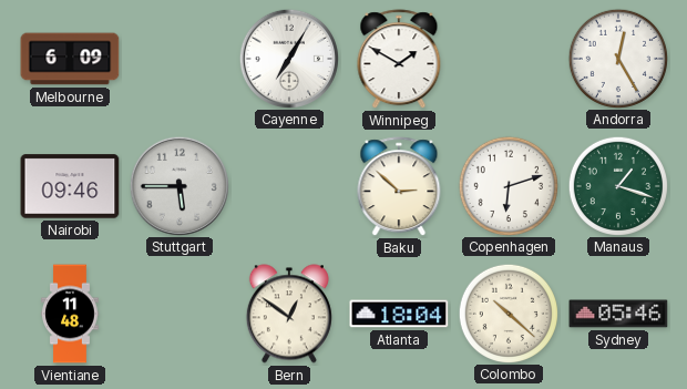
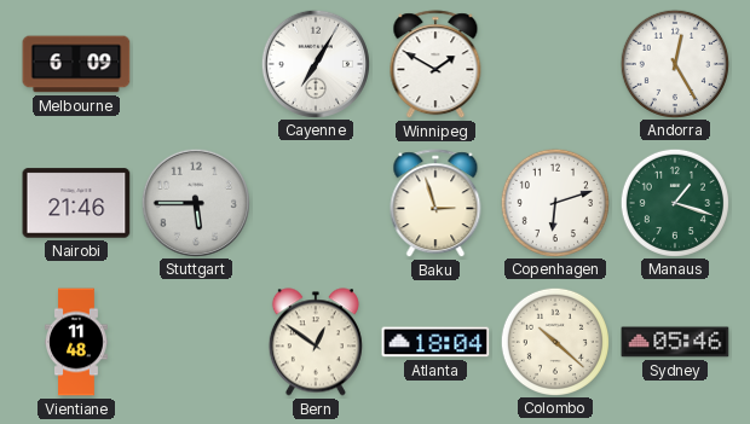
Nairobi: 09:46 -> 21:46 (76, 203)
Baku: 2:52 -> 2:57 (435, 204)
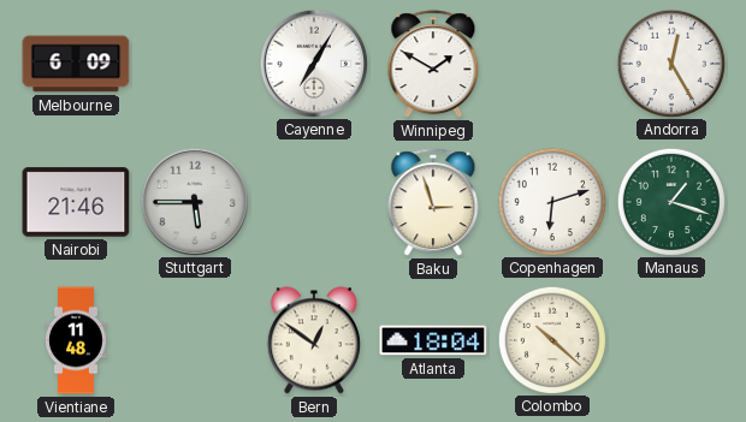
Sydney: 05:46 -> none (675, 342)
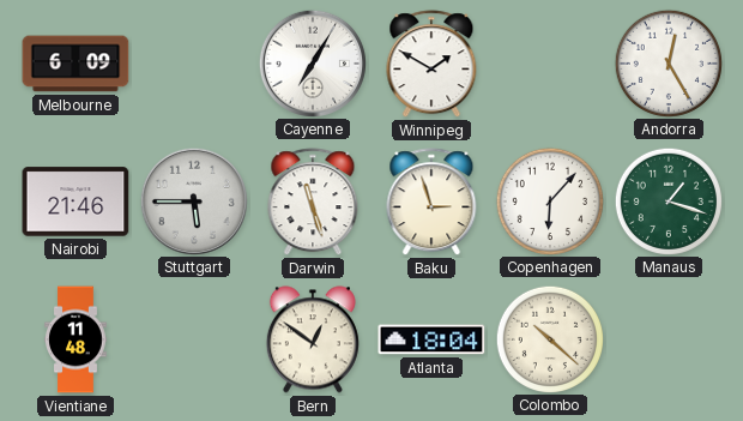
Darwin: none -> 11:27 (313, 203)
Copenhagen: 6:12 -> 6:07 (549, 200)
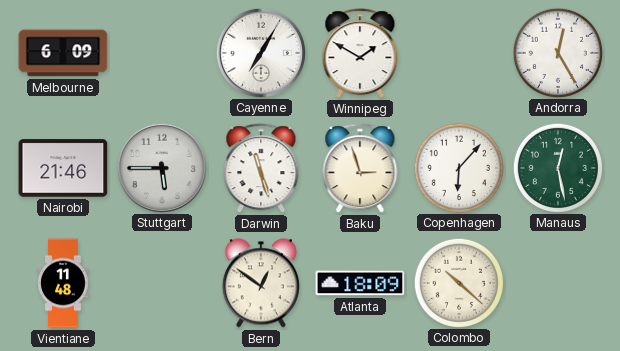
Manaus: 1:18 -> 12:28 (557, 167)
Atlanta: 18:04 -> 18:09 (360, 283)
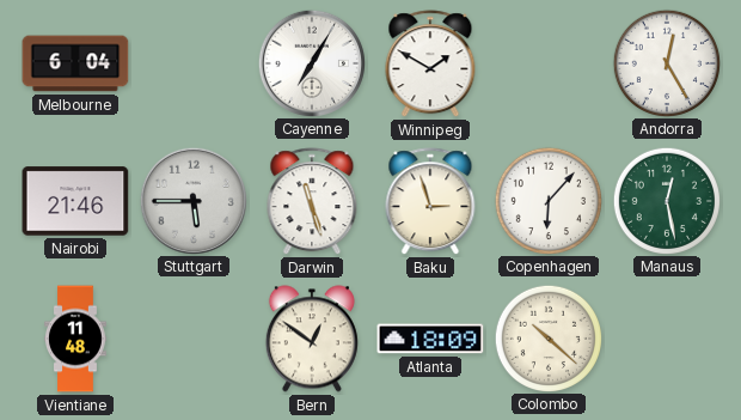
Melbourne: 6:09 -> 6:04 (75, 63)
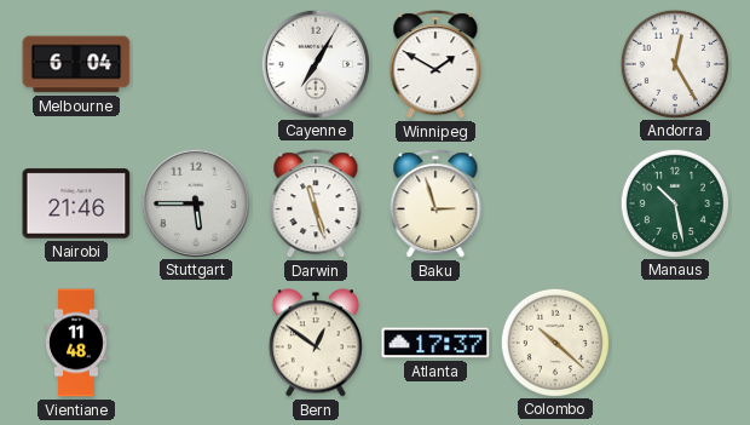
Copenhagen: 6:07 -> none (547, 200)
Manaus: 12:28 -> 10:28 (674, 202)
Atlanta: 18:09 -> 17:37 (435, 343)
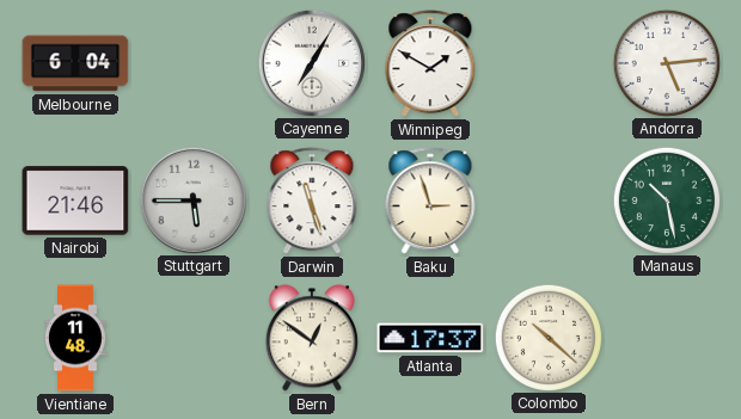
Andorra: 12:25 -> 5:14 (666, 62)
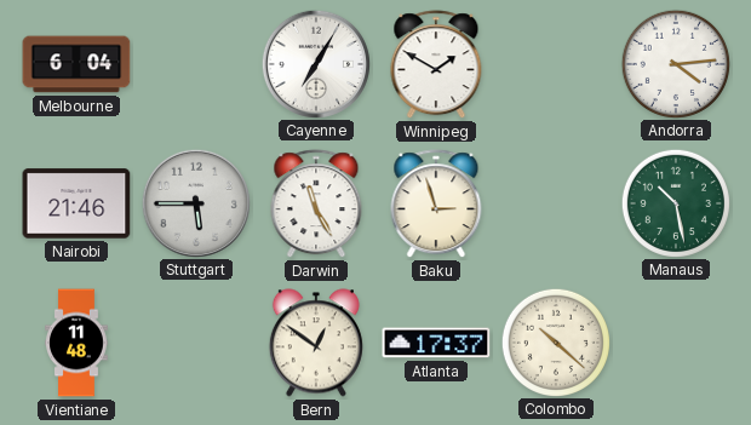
Andorra: 5:14 -> 4:14 (675, 63)
Darwin: 11:27 -> 11:25 (316, 205)
